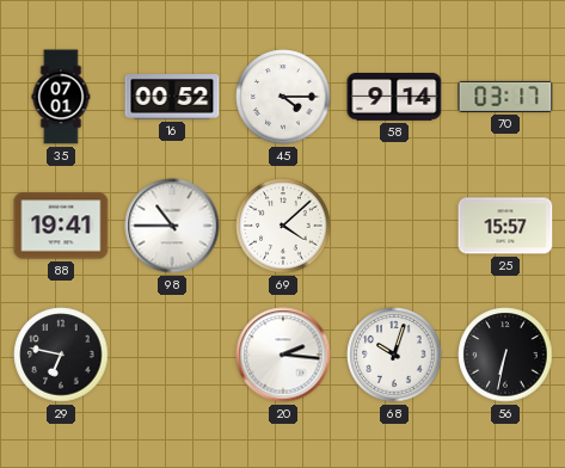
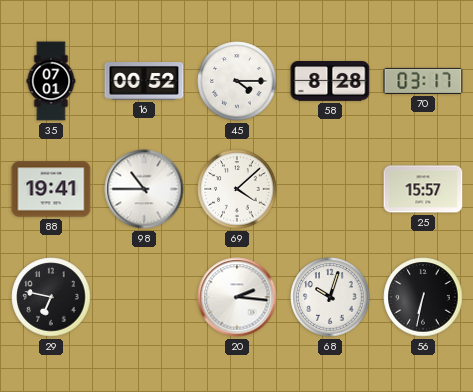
58: 9:14 -> 8:28 (330, 82)
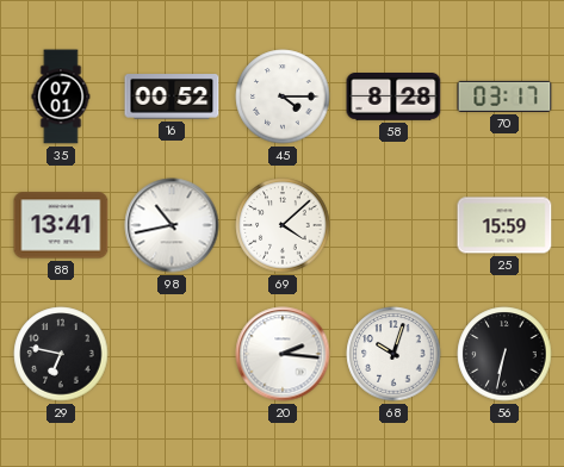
88: 19:41 -> 13:41 (61, 225)
98: 10:45 -> 10:43 (172, 225)
25: 15:57 -> 15:59 (504, 225)
